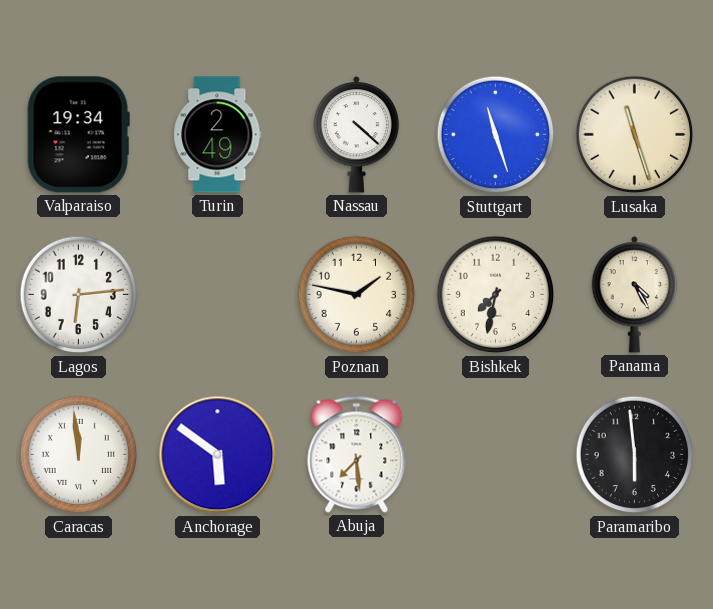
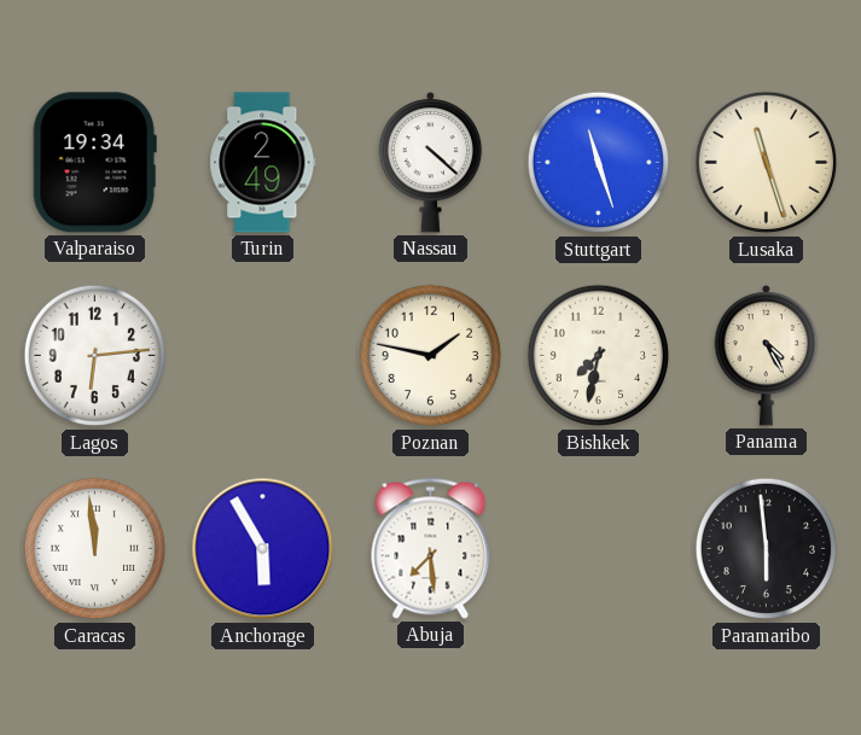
Anchorage: 5:51 -> 5:55 (263, 549)
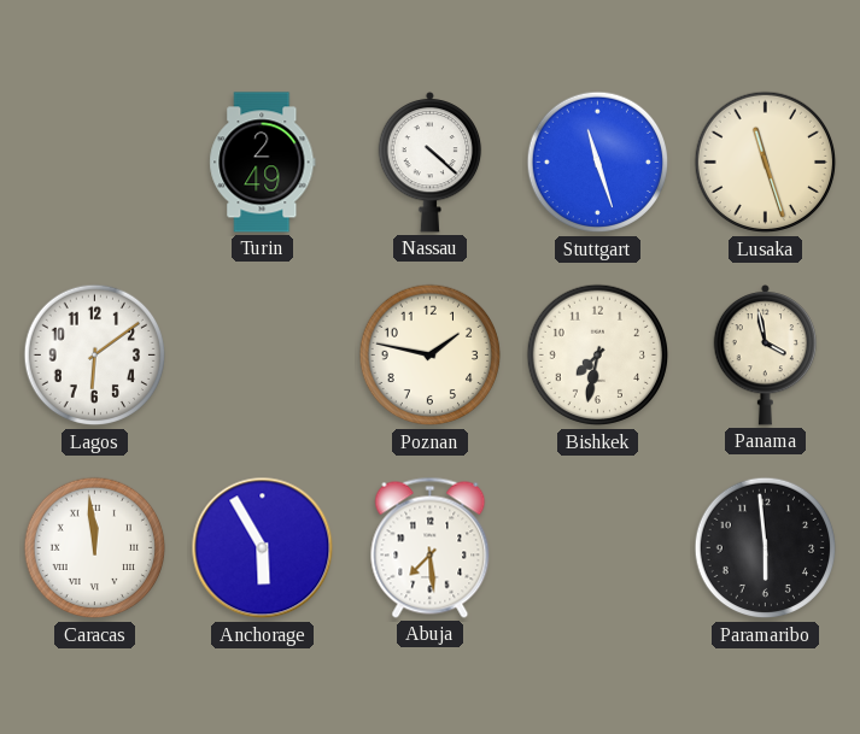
Valparaiso: 19:34 -> none (94, 163)
Lagos: 6:14 -> 6:09 (95, 356)
Panama: 4:25 -> 3:58 (766, 354)
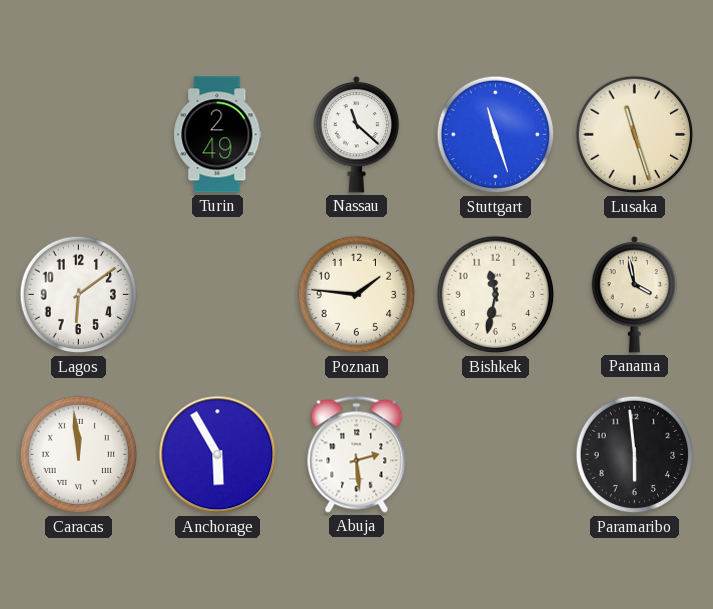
Nassau: 4:22 -> 11:22 (357, 134)
Poznan: 1:47 -> 1:46 (357, 295)
Bishkek: 7:32 -> 11:32 (496, 295)
Abuja: 7:29 -> 2:29 (357, 454)
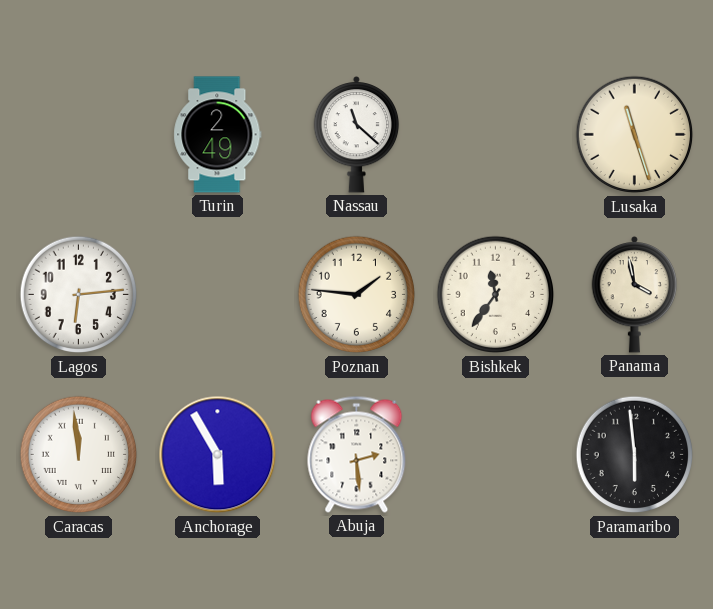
Stuttgart: 11:27 -> none (496, 135)
Lagos: 6:09 -> 6:14 (79, 295)
Bishkek: 11:32 -> 11:36 (496, 295)
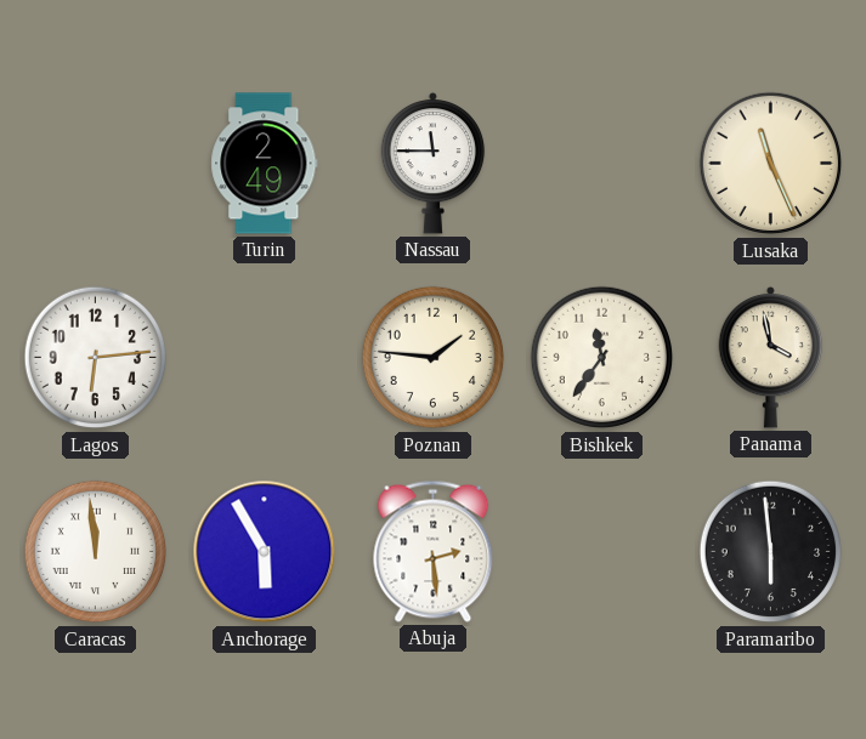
Nassau: 11:22 -> 11:45 (434, 163)
Lusaka: 11:27 -> 11:26 (771, 164)
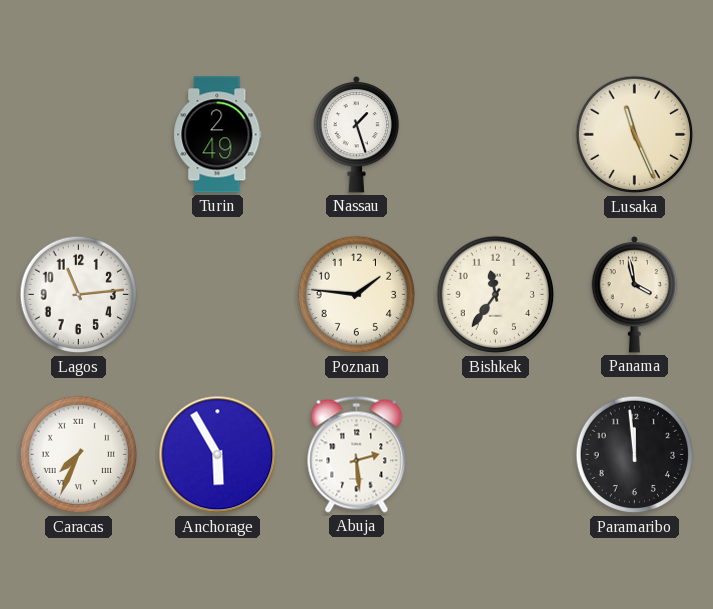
Nassau: 11:45 -> 1:27 (357, 134)
Lagos: 6:14 -> 11:14 (79, 295)
Caracas: 11:59 -> 7:34 (79, 455)
Paramaribo: 5:59 -> 11:59 (635, 455)
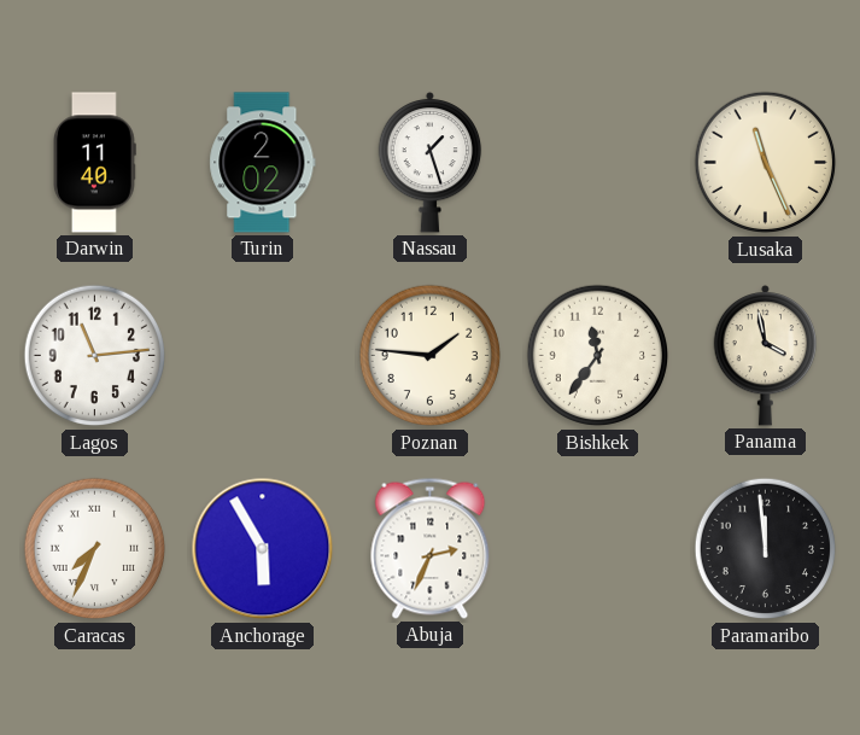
Darwin: none -> 11:40 (95, 163)
Turin: 2:49 -> 2:02 (263, 163)
Abuja: 2:29 -> 2:34 (431, 548)
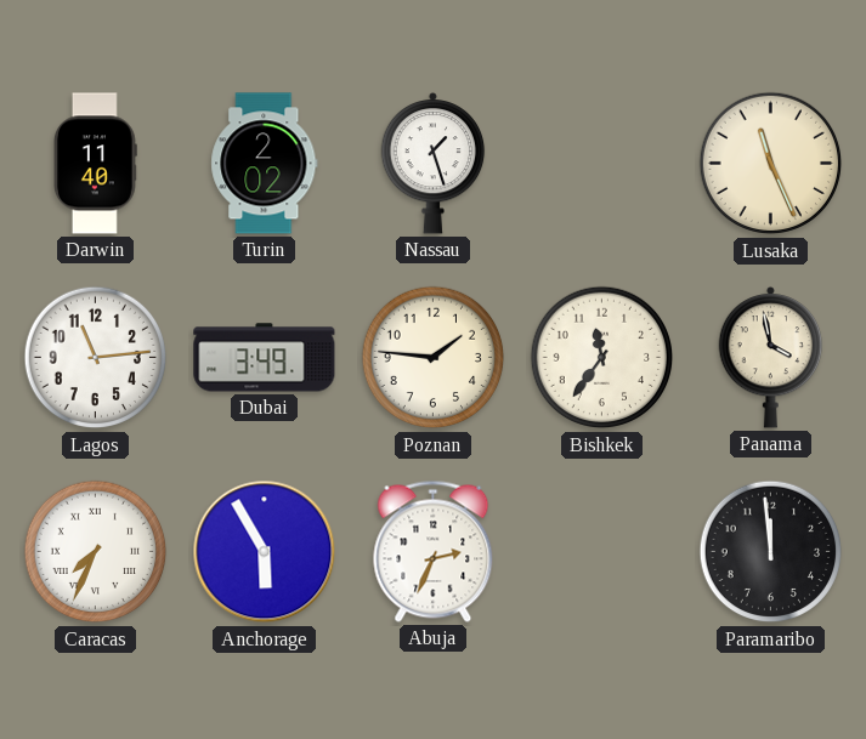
Dubai: none -> 3:49 (265, 358)
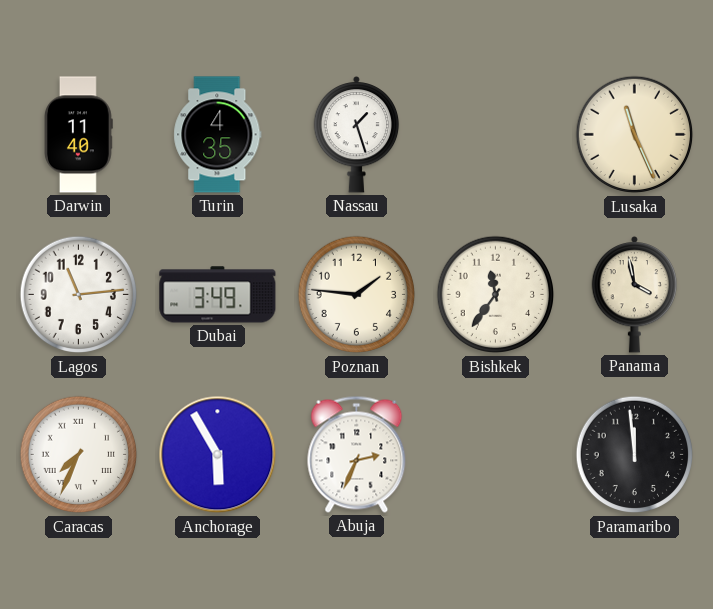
Turin: 2:02 -> 4:35 (218, 135)
